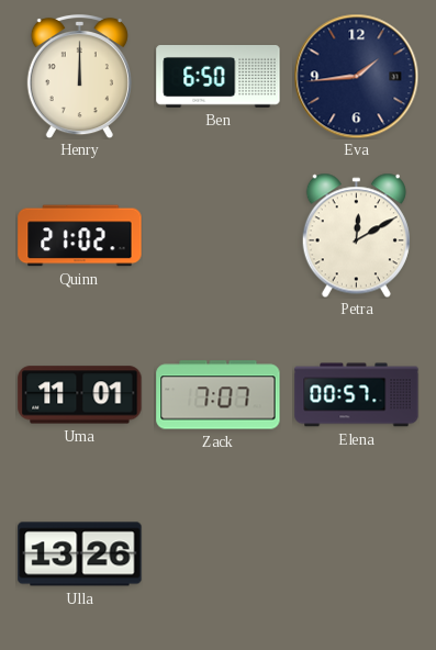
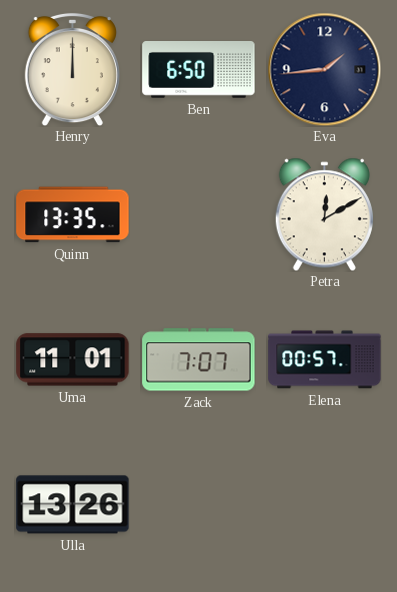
Quinn: 21:02 -> 13:35 (73, 215)
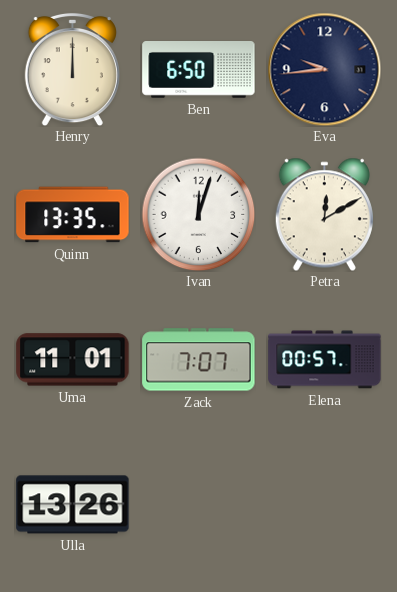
Eva: 1:44 -> 9:44 (324, 69)
Ivan: none -> 12:03 (198, 214)
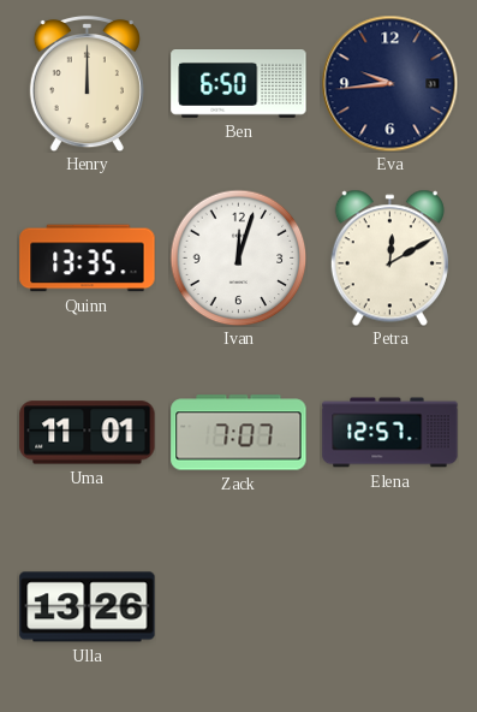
Elena: 00:57 -> 12:57 (390, 433)
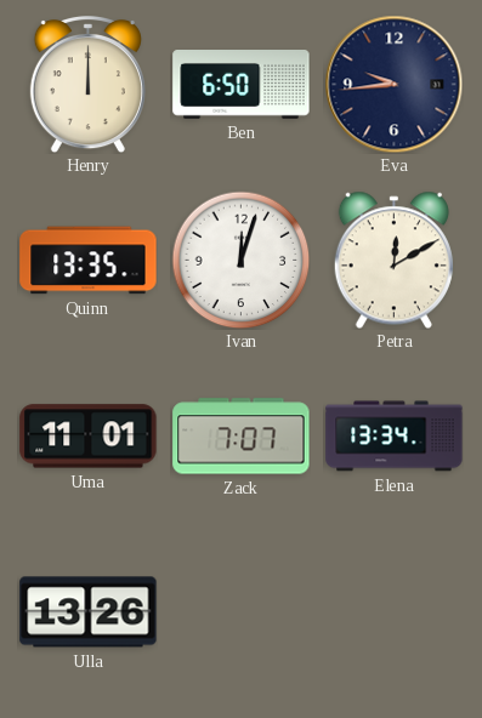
Elena: 12:57 -> 13:34 (395, 437)
